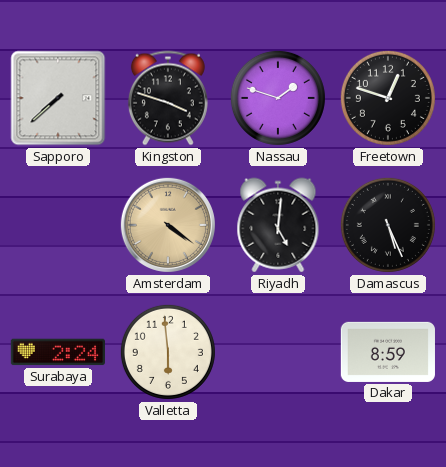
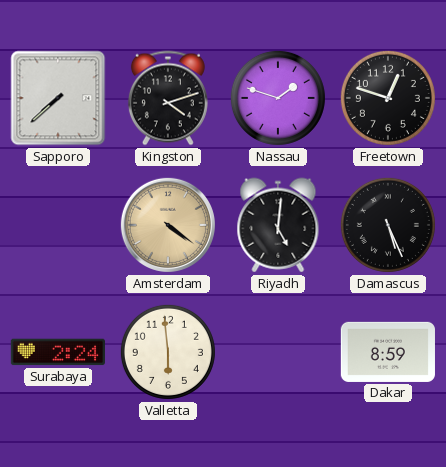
Kingston: 3:48 -> 4:12 (168, 98)
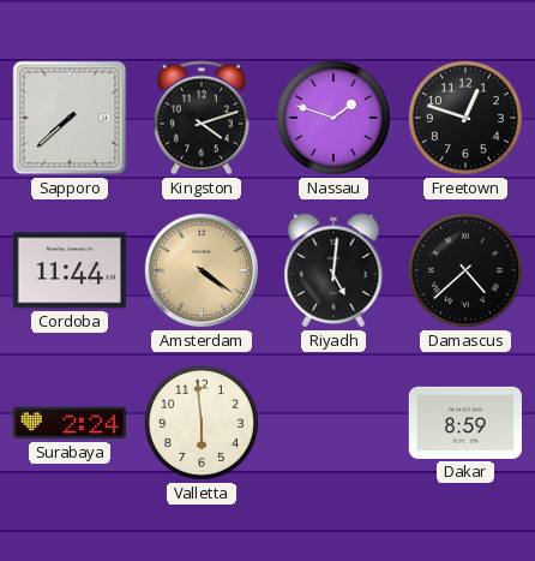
Cordoba: none -> 11:44 (70, 270)
Damascus: 5:26 -> 4:38 (465, 270)
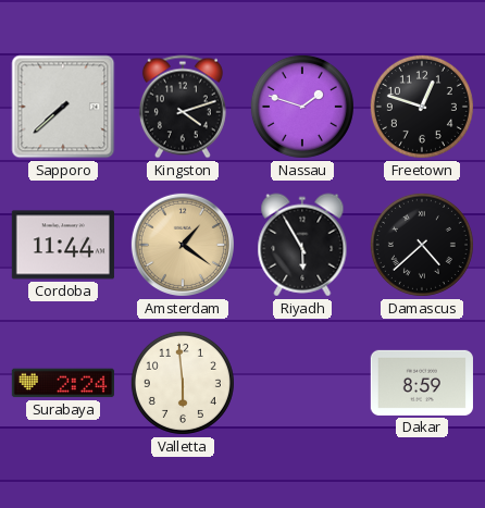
Amsterdam: 4:21 -> 1:21 (183, 245)
Riyadh: 5:01 -> 5:55 (302, 245)
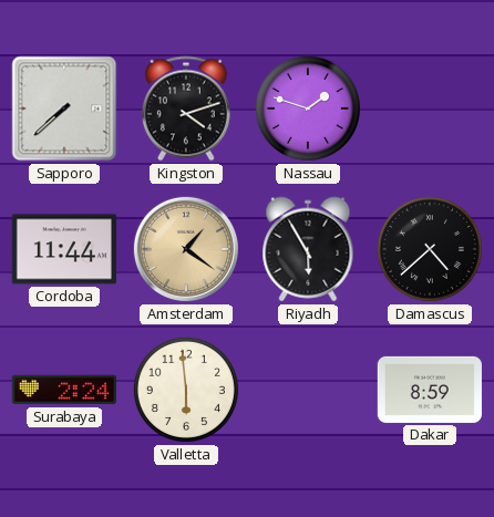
Freetown: 12:48 -> none (422, 107)
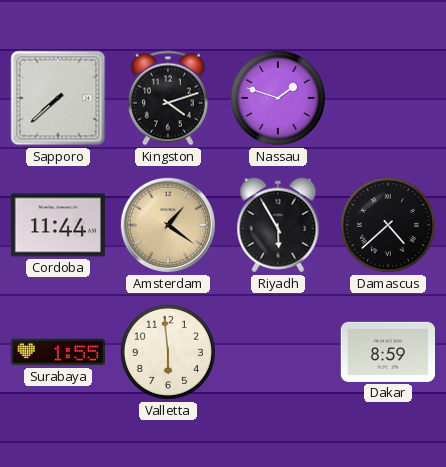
Surabaya: 2:24 -> 1:55 (58, 352)
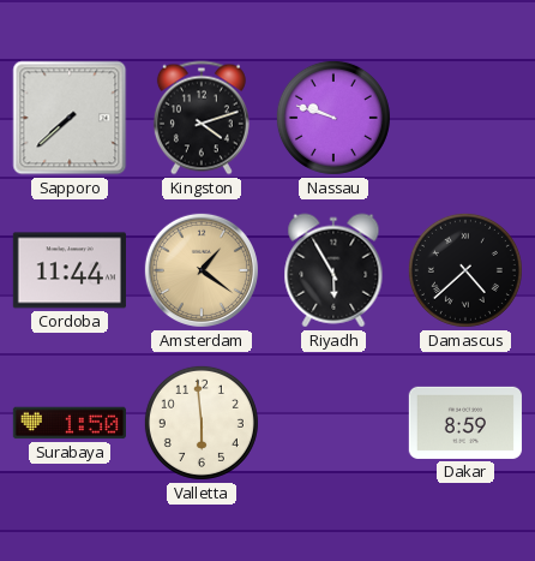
Nassau: 1:48 -> 9:48 (333, 118)
Surabaya: 1:55 -> 1:50 (70, 423)
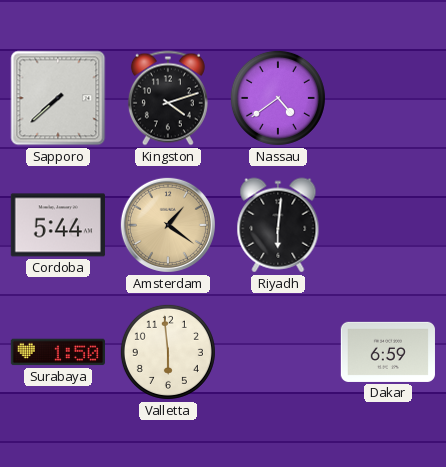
Nassau: 9:48 -> 4:39 (278, 98)
Cordoba: 11:44 -> 5:44 (58, 225)
Riyadh: 5:55 -> 6:01 (278, 225)
Damascus: 4:38 -> none (465, 270)
Dakar: 8:59 -> 6:59 (387, 352)
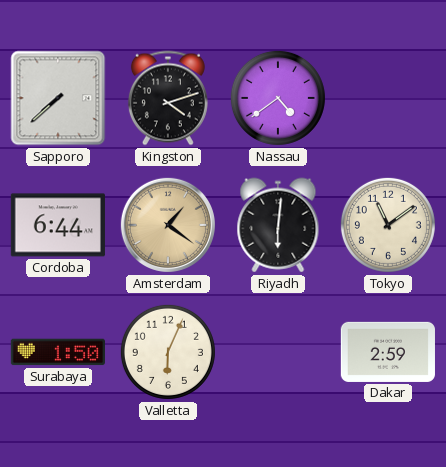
Cordoba: 5:44 -> 6:44 (58, 225)
Tokyo: none -> 11:09 (388, 225)
Valletta: 5:59 -> 6:04 (168, 352)
Dakar: 6:59 -> 2:59 (387, 352)
